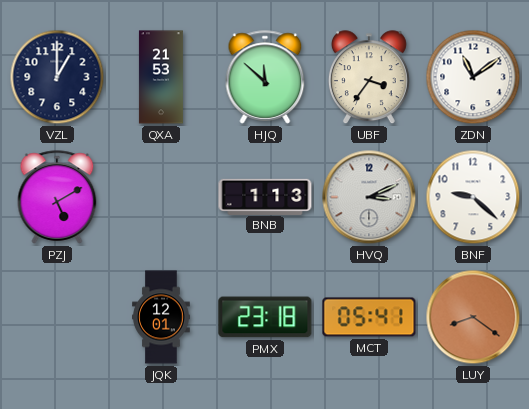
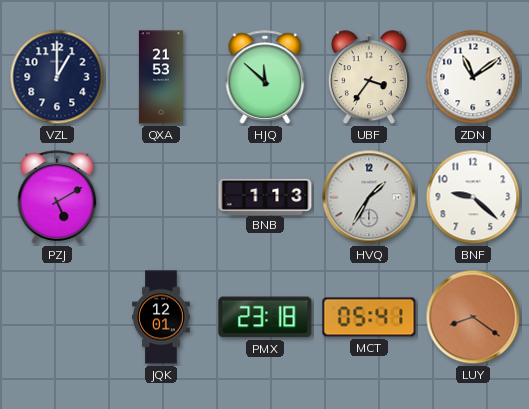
HVQ: 3:11 -> 1:35 (369, 197)
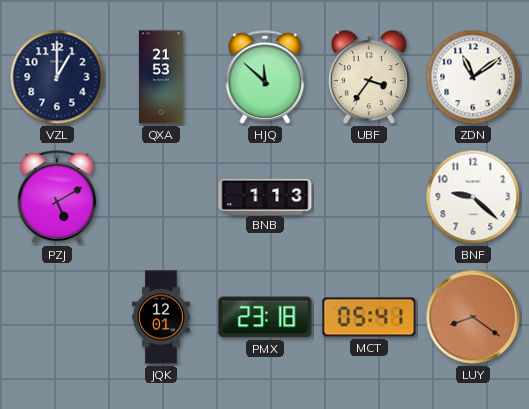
HVQ: 1:35 -> none (369, 197)
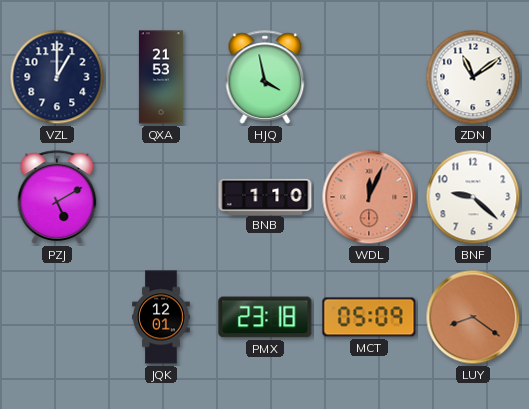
HJQ: 11:52 -> 3:58 (265, 77)
UBF: 3:36 -> none (369, 78)
BNB: 1:13 -> 1:10 (265, 196)
WDL: none -> 12:04 (369, 197)
MCT: 05:41 -> 05:09 (369, 317)
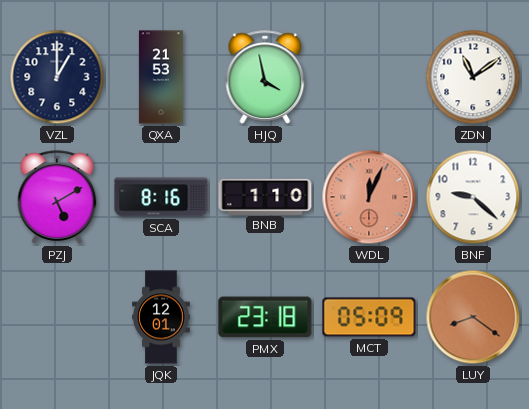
SCA: none -> 8:16 (161, 197)
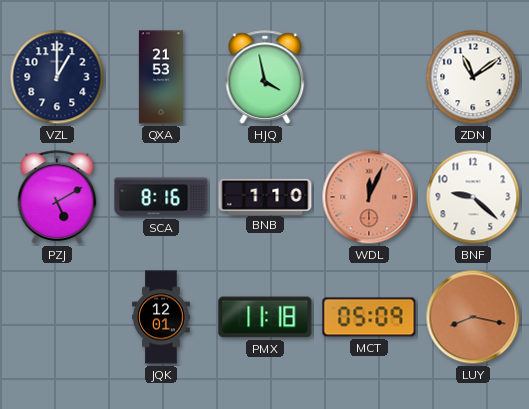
PMX: 23:18 -> 11:18 (265, 317)
LUY: 8:21 -> 8:17 (473, 317)
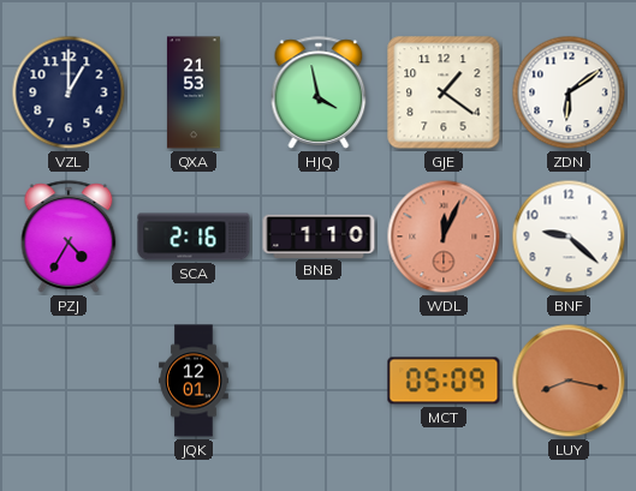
GJE: none -> 1:21 (444, 92)
ZDN: 11:09 -> 6:09 (569, 92)
PZJ: 5:10 -> 4:35 (69, 236)
SCA: 8:16 -> 2:16 (194, 236)
PMX: 11:18 -> none (265, 317)
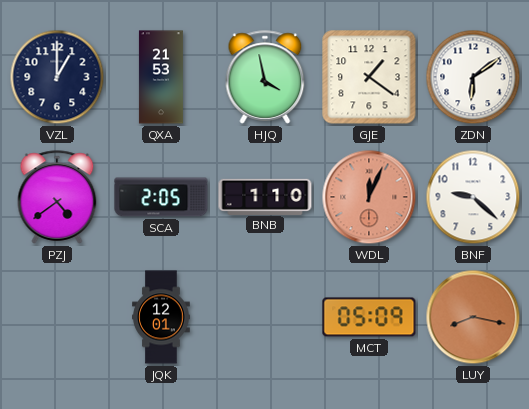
PZJ: 4:35 -> 4:39 (57, 197)
SCA: 2:16 -> 2:05 (161, 197)
